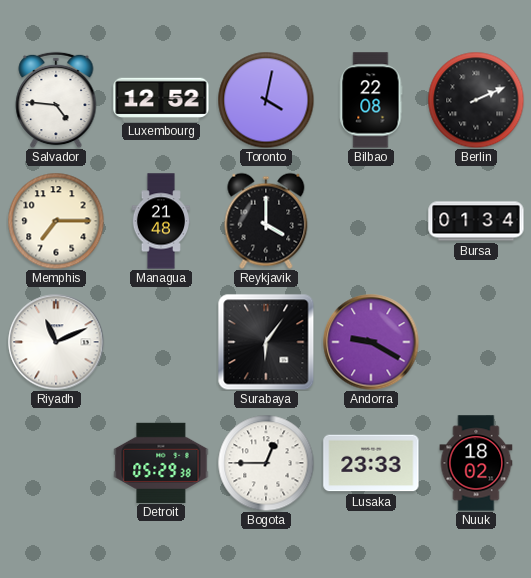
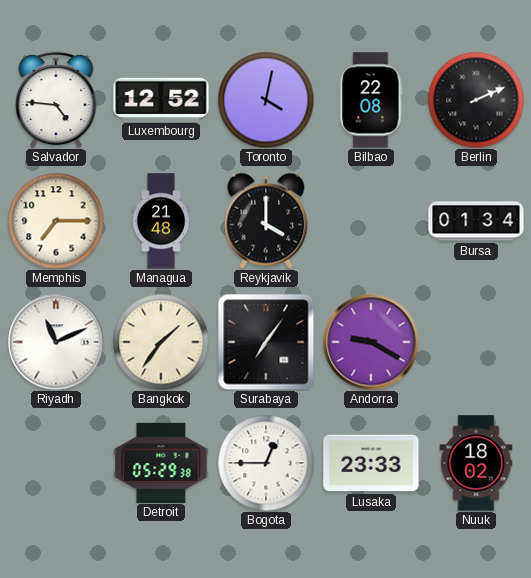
Bangkok: none -> 1:36 (161, 342)
Surabaya: 6:06 -> 7:06 (266, 342)
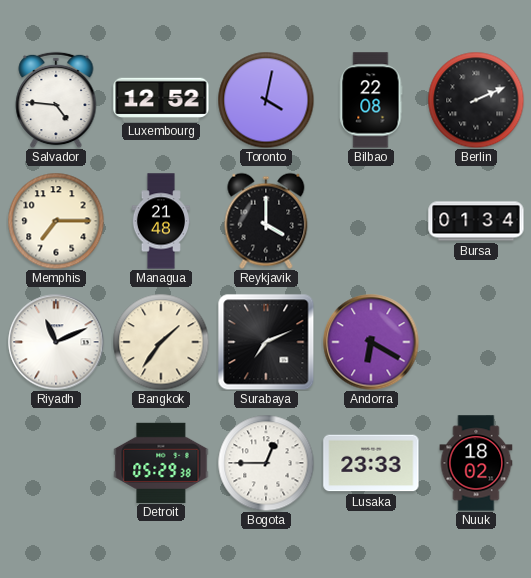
Surabaya: 7:06 -> 7:11 (266, 342)
Andorra: 9:20 -> 6:20 (371, 342)
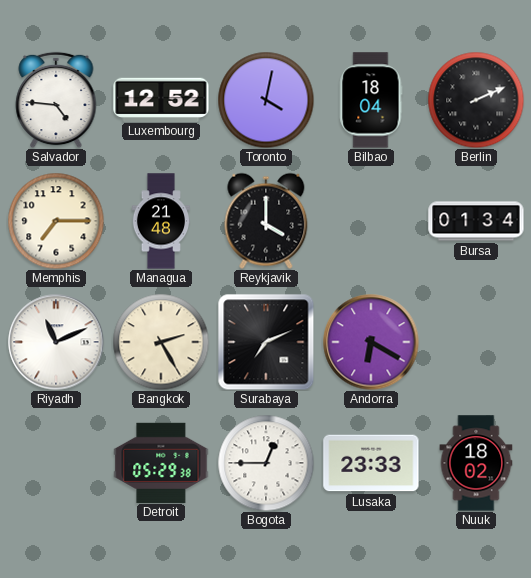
Bilbao: 22:08 -> 18:04 (371, 100)
Bangkok: 1:36 -> 2:25 (161, 342)
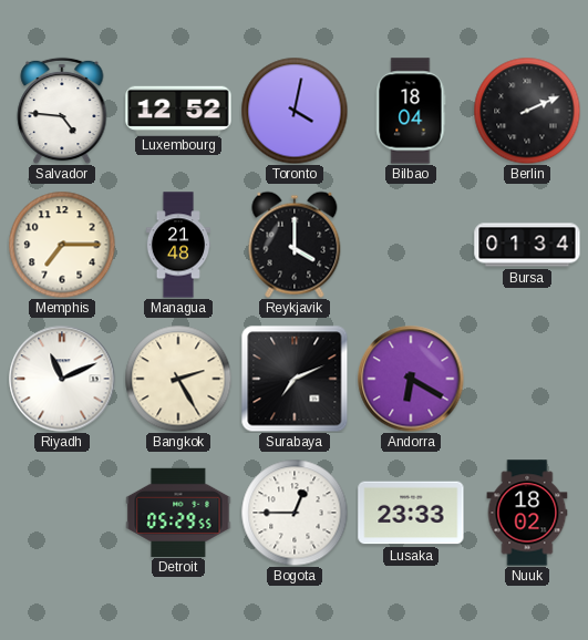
Detroit: 05:29:38 -> 05:29:55 (178, 512)
